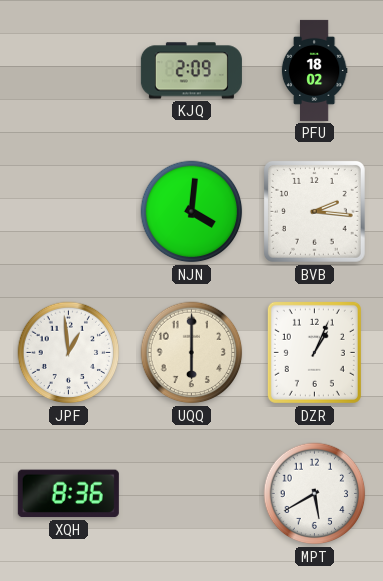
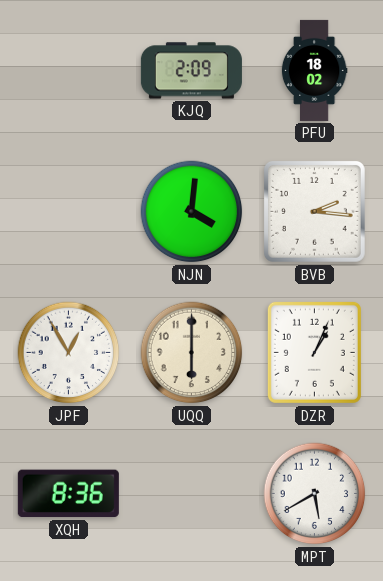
JPF: 12:59 -> 12:55 (69, 353)
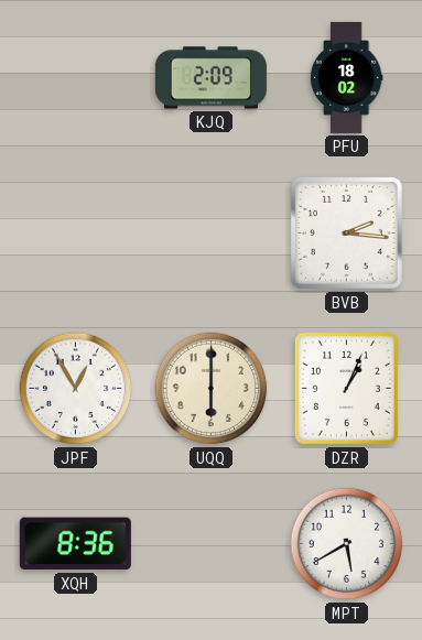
NJN: 4:01 -> none (192, 212)
